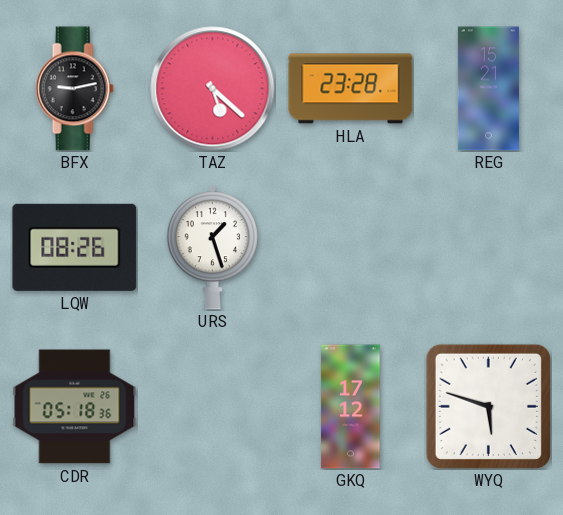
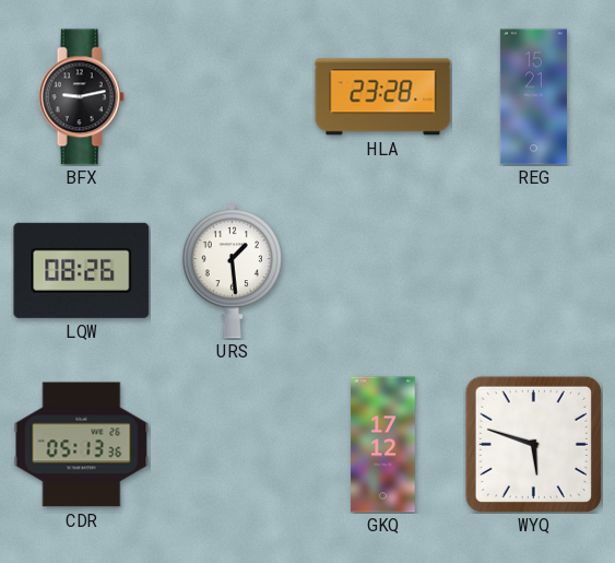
TAZ: 5:22 -> none (213, 89)
URS: 1:27 -> 1:29 (232, 271)
CDR: 05:18 -> 05:13 (82, 445)
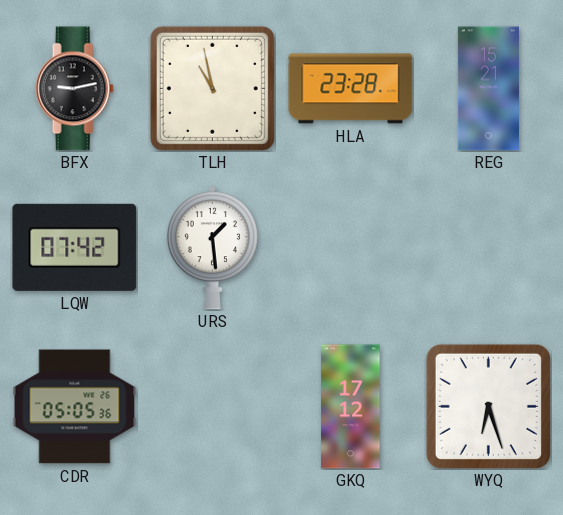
TLH: none -> 10:58 (212, 88)
LQW: 08:26 -> 07:42 (75, 247)
CDR: 05:13 -> 05:05 (75, 407)
WYQ: 5:48 -> 6:27 (488, 406)
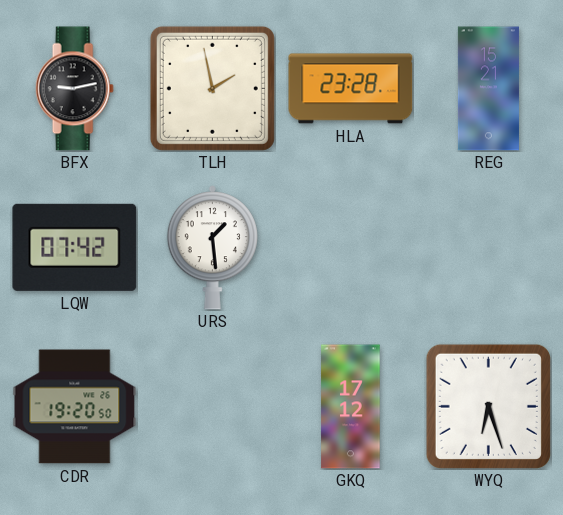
TLH: 10:58 -> 1:58 (212, 88)
CDR: 05:05 -> 19:20 (75, 407)
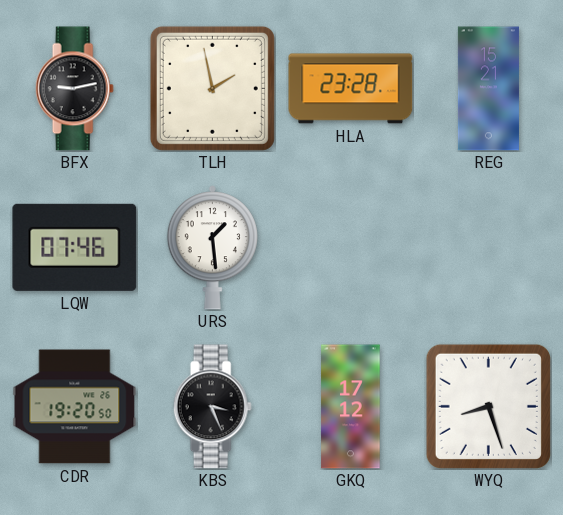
LQW: 07:42 -> 07:46 (75, 247)
KBS: none -> 3:26 (212, 407)
WYQ: 6:27 -> 8:27 (488, 406)
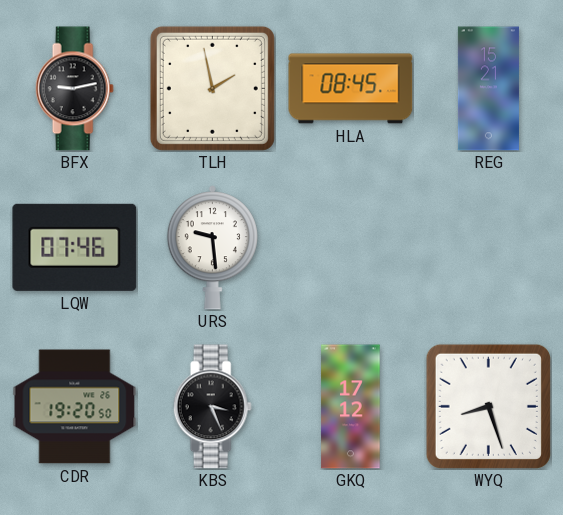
HLA: 23:28 -> 08:45 (351, 89)
URS: 1:29 -> 9:29 (212, 248)
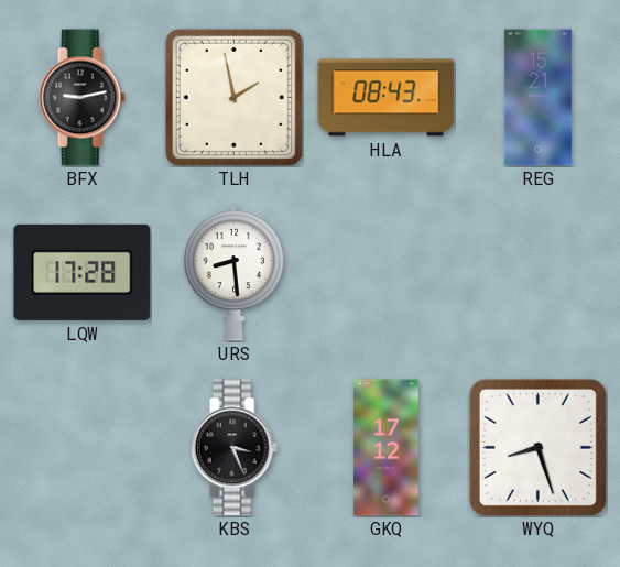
HLA: 08:45 -> 08:43 (387, 98)
LQW: 07:46 -> 17:28 (83, 272)
URS: 9:29 -> 8:29 (233, 273)
CDR: 19:20 -> none (75, 407)
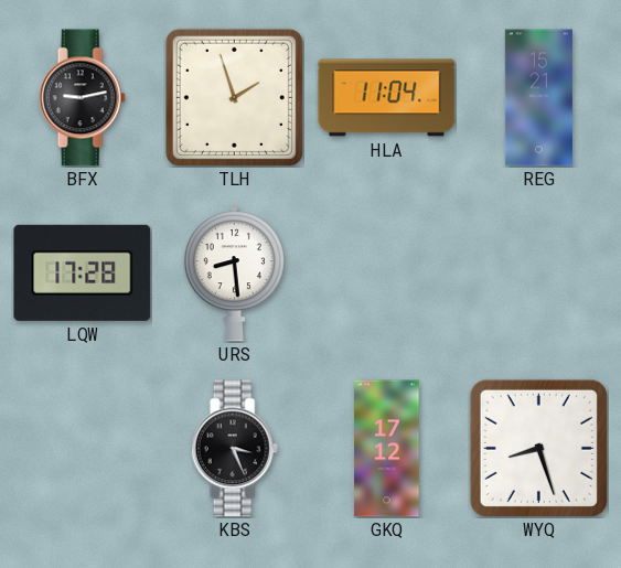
TLH: 1:58 -> 1:57 (234, 97)
HLA: 08:43 -> 11:04 (387, 98)
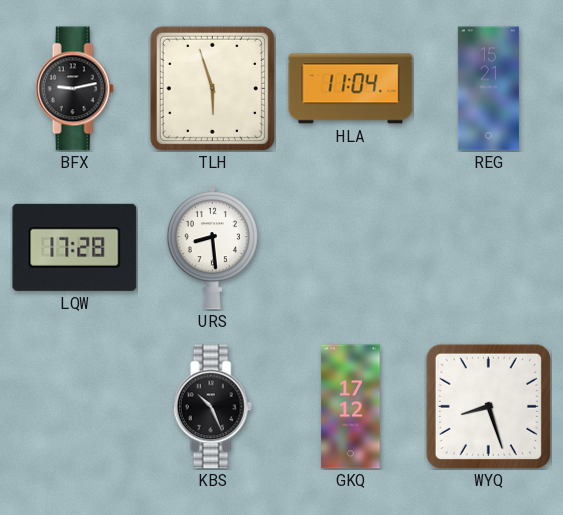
TLH: 1:57 -> 5:57 (212, 88)
KBS: 3:26 -> 10:26 (212, 407)
